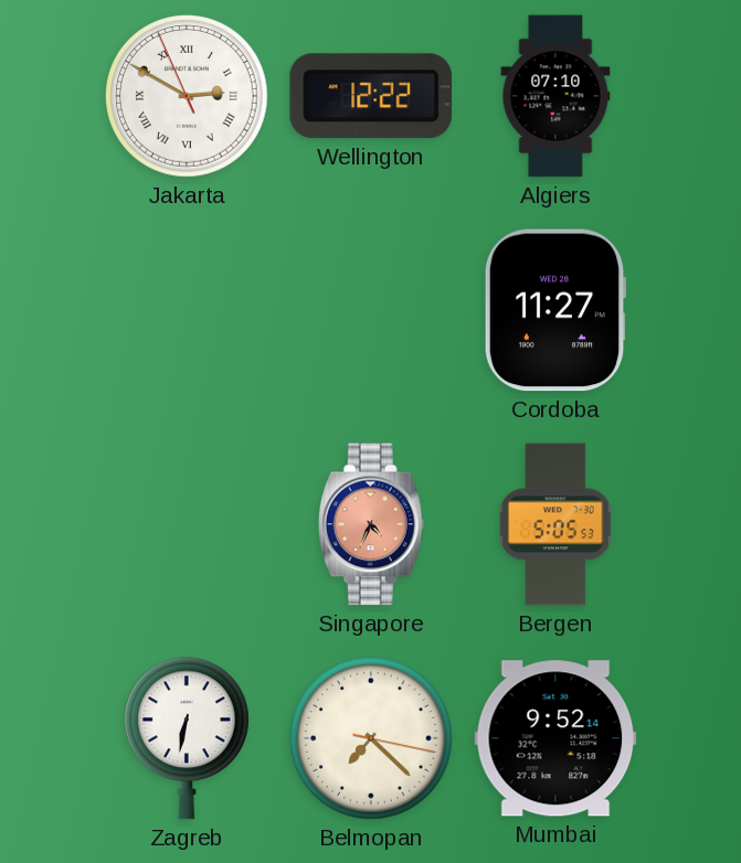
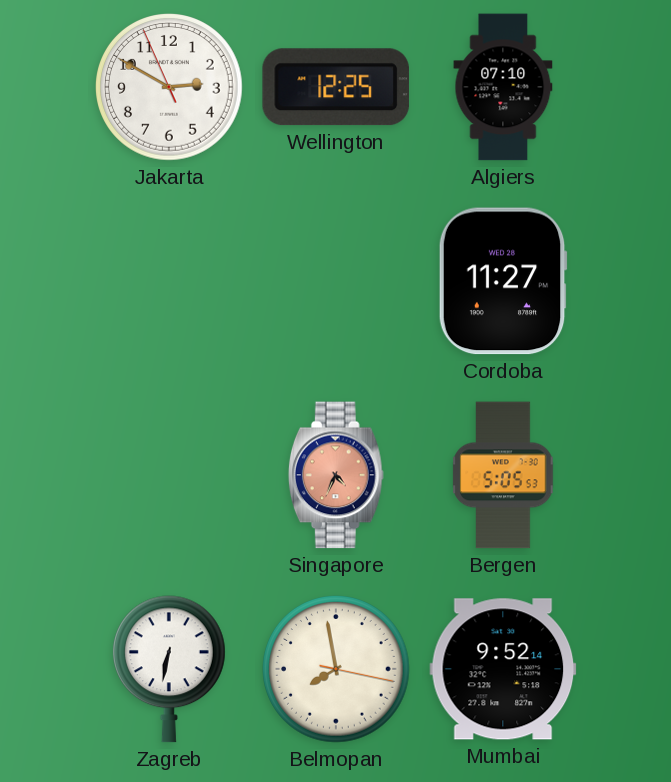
Jakarta numerals: Roman -> Arabic (170, 88)
Wellington: 12:22 -> 12:25 (336, 87)
Belmopan: 7:22 -> 7:58 (337, 670)
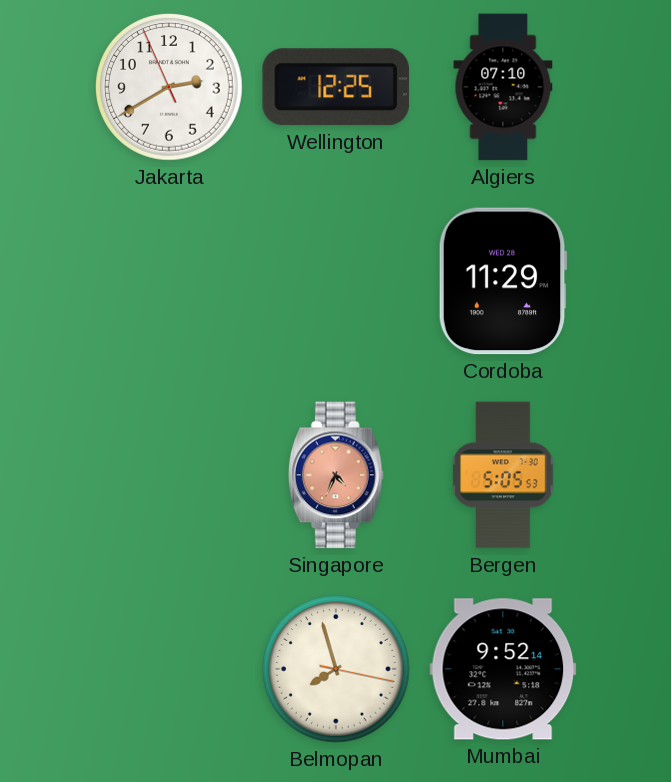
Jakarta: 2:49 -> 2:39 (170, 88)
Cordoba: 11:27 -> 11:29 (503, 281)
Zagreb: 6:32 -> none (169, 669)
Belmopan: 7:58 -> 7:57 (337, 670)
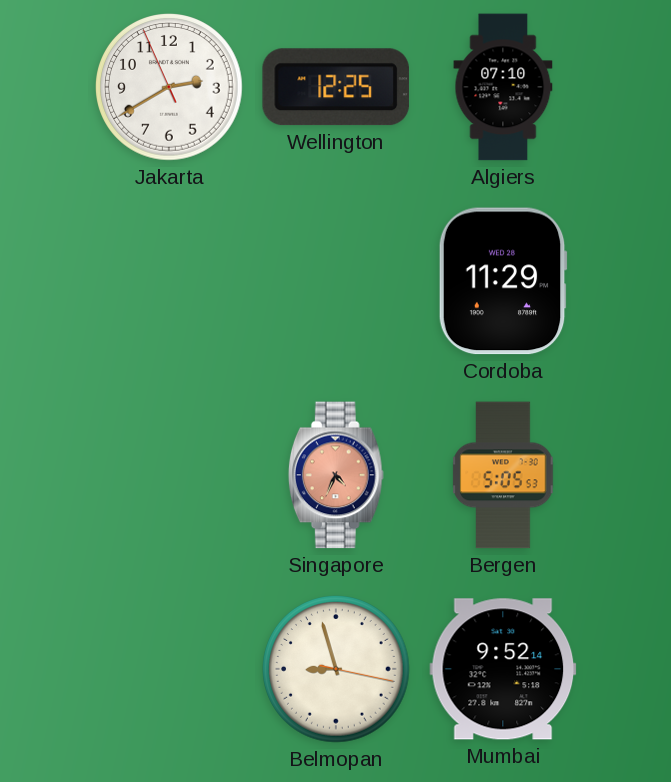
Belmopan: 7:57 -> 8:57 (337, 670)
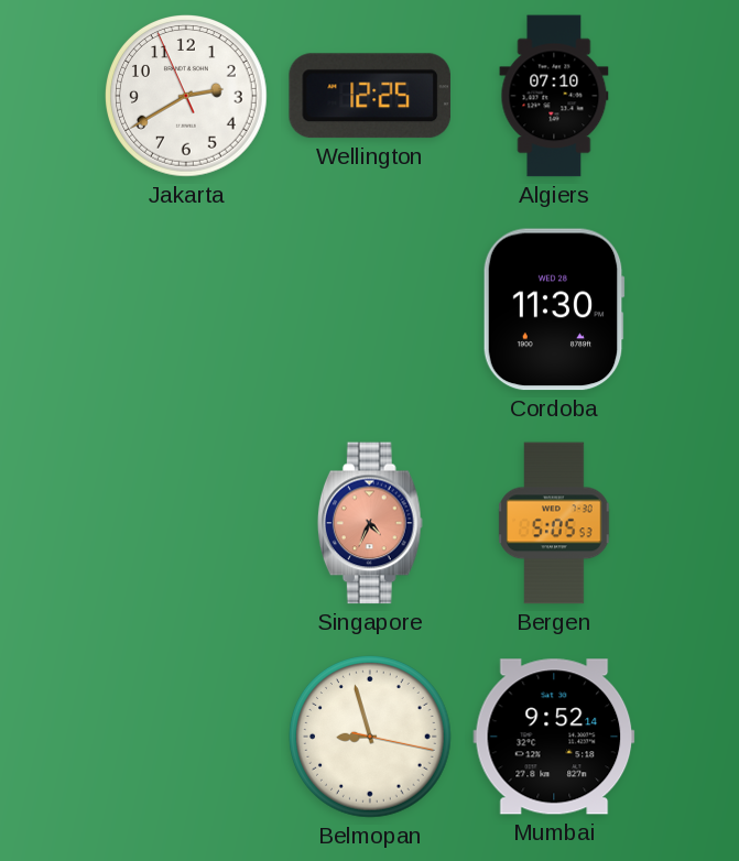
Cordoba: 11:29 -> 11:30 (554, 309)
